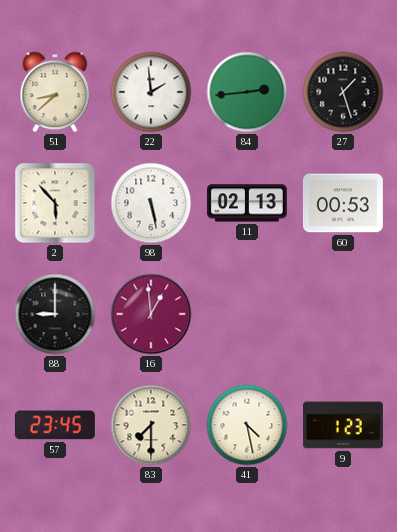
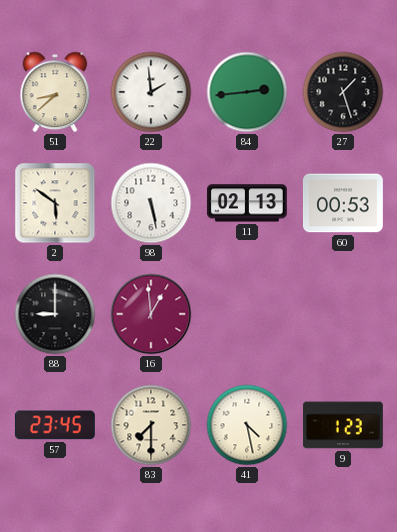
2: 5:53 -> 5:51 (55, 203)
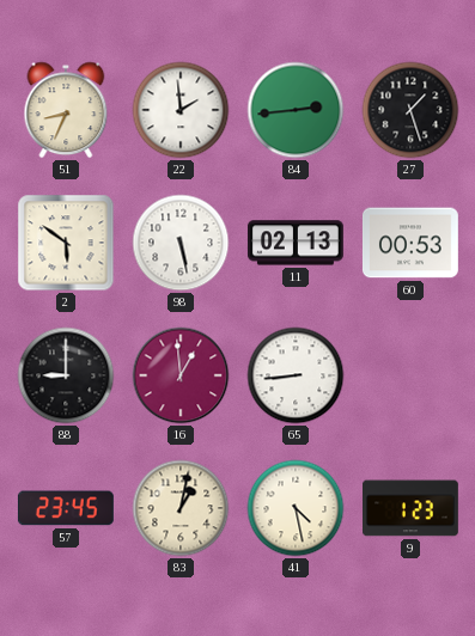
51: 8:38 -> 8:34 (66, 110)
65: none -> 8:44 (296, 375)
83: 7:30 -> 1:02 (181, 508)
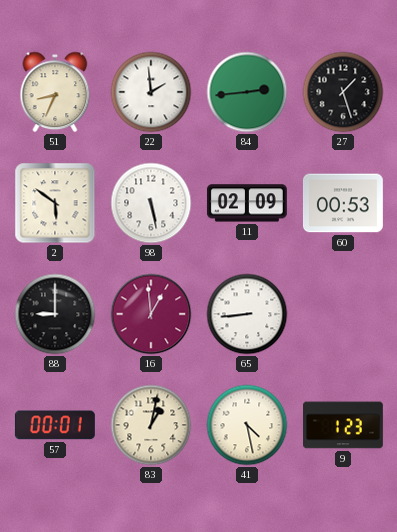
11: 02:13 -> 02:09 (247, 203)
57: 23:45 -> 00:01 (55, 425)
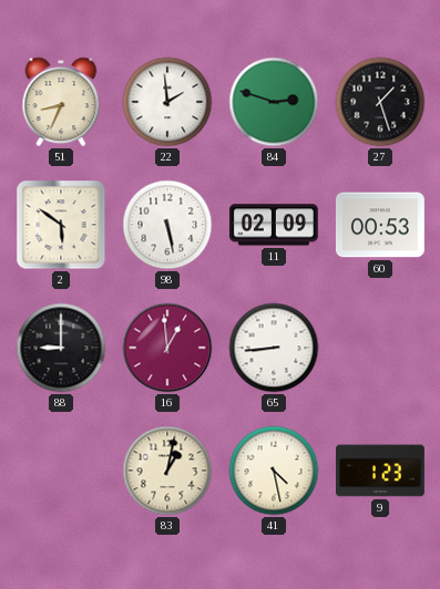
84: 2:44 -> 2:48 (274, 102)
57: 00:01 -> none (55, 425)
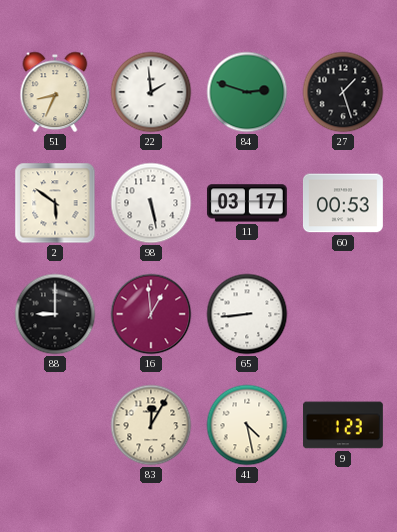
11: 02:09 -> 03:17 (247, 203)
83: 1:02 -> 12:05 (151, 425)
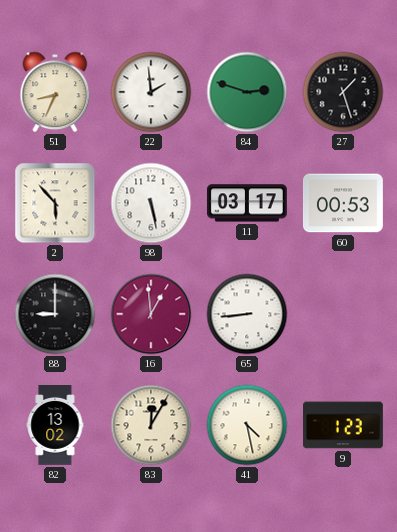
2: 5:51 -> 5:53 (55, 203)
82: none -> 13:02 (55, 426)
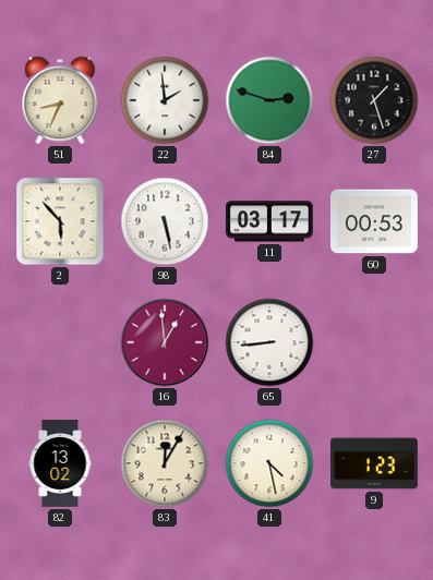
88: 9:00 -> none (55, 314)
